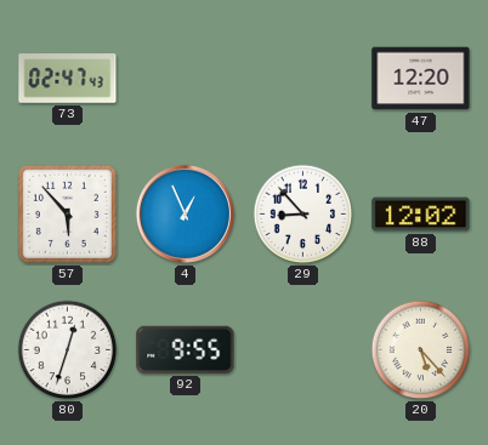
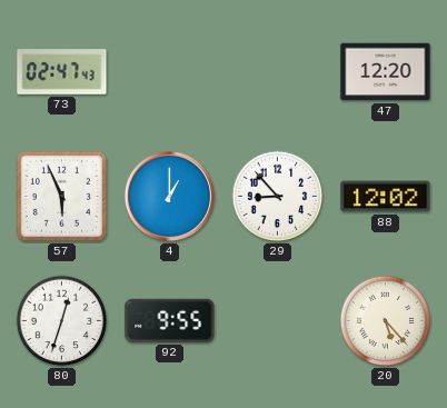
57: 5:53 -> 5:56 (61, 196)
4: 12:56 -> 1:00 (169, 196)
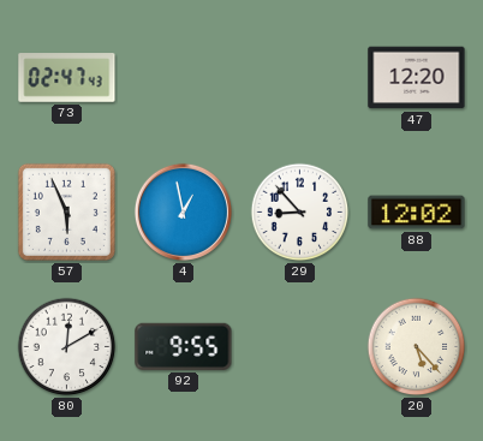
4: 1:00 -> 12:58 (183, 211)
80: 12:33 -> 12:10 (67, 347)
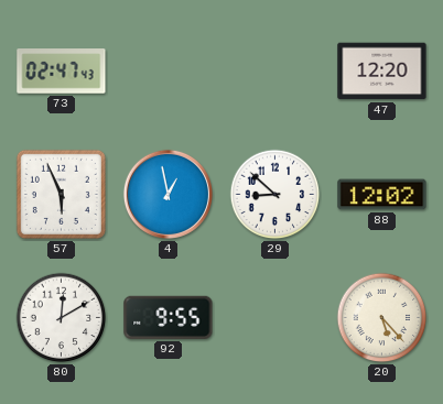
29: 8:53 -> 8:52 (275, 195)
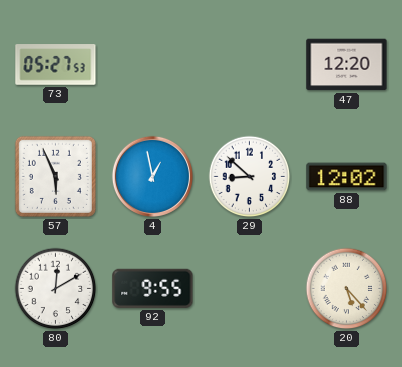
73: 02:47 -> 05:27 (56, 65)
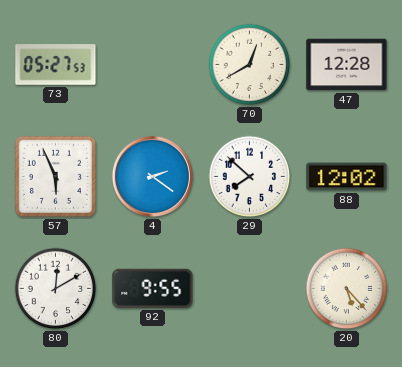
70: none -> 12:40 (250, 65)
47: 12:20 -> 12:28 (347, 65)
4: 12:58 -> 2:21 (152, 176)
29: 8:52 -> 7:52 (250, 177)
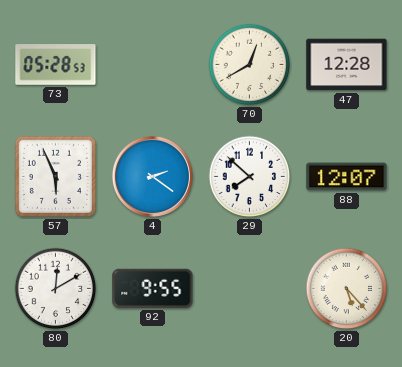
73: 05:27 -> 05:28 (56, 65)
88: 12:02 -> 12:07 (347, 177)
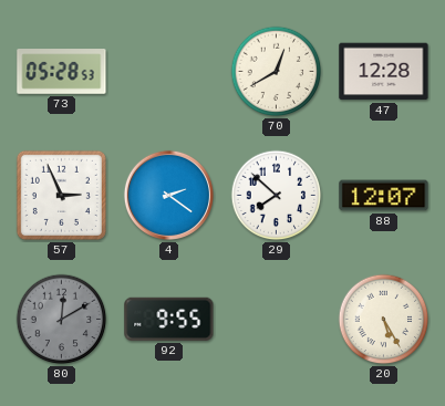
57: 5:56 -> 2:56 (61, 195)
80 dial: white -> grey (62, 320)
20: 5:23 -> 5:25 (384, 320)
